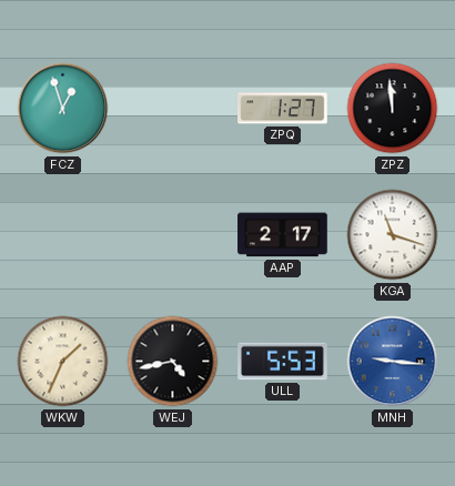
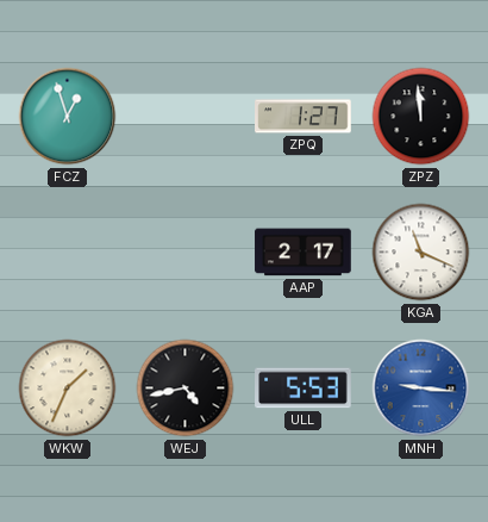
KGA: 11:18 -> 11:19 (421, 253)
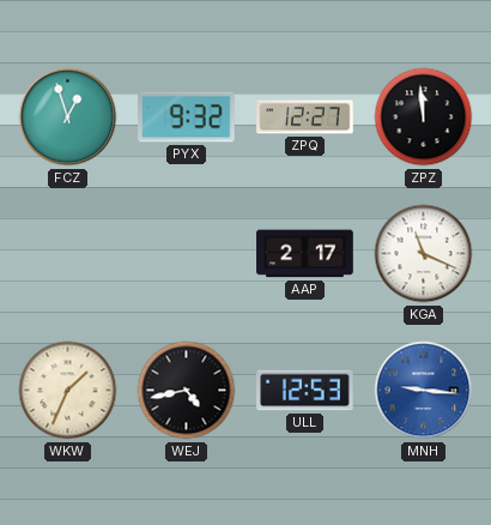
PYX: none -> 9:32 (187, 117)
ZPQ: 1:27 -> 12:27 (305, 117)
ULL: 5:53 -> 12:53 (305, 391)
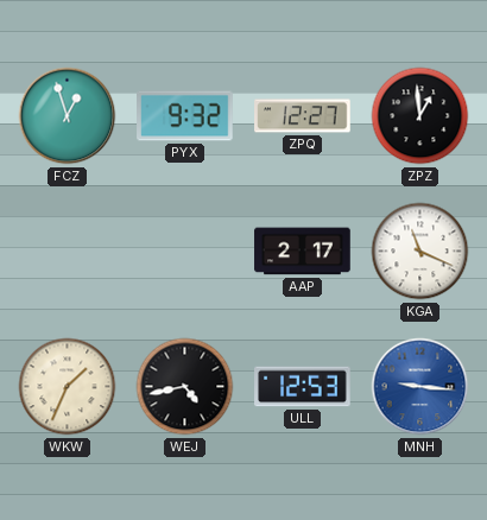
ZPZ: 11:59 -> 12:59 (420, 116)
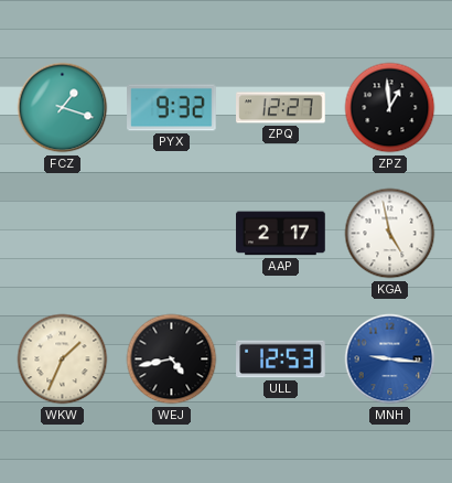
FCZ: 12:57 -> 1:18 (63, 108)
KGA: 11:19 -> 4:58 (390, 234)
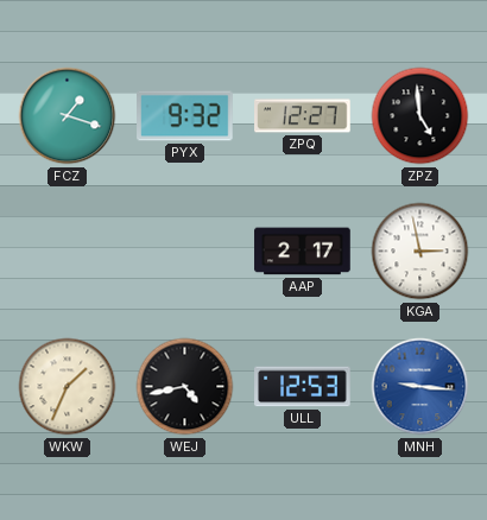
ZPZ: 12:59 -> 4:59 (420, 116)
KGA: 4:58 -> 2:58 (420, 252)
